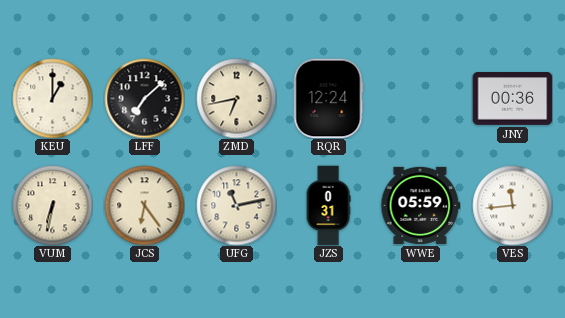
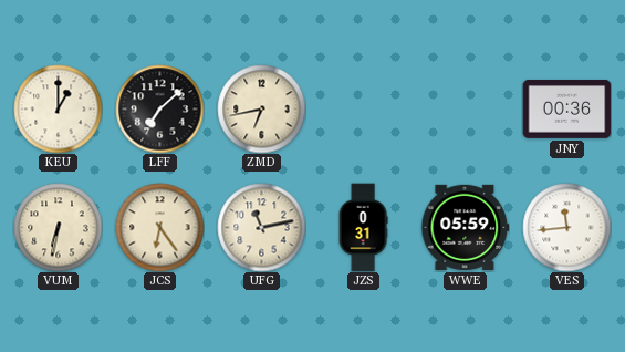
RQR: 12:24 -> none (328, 98)
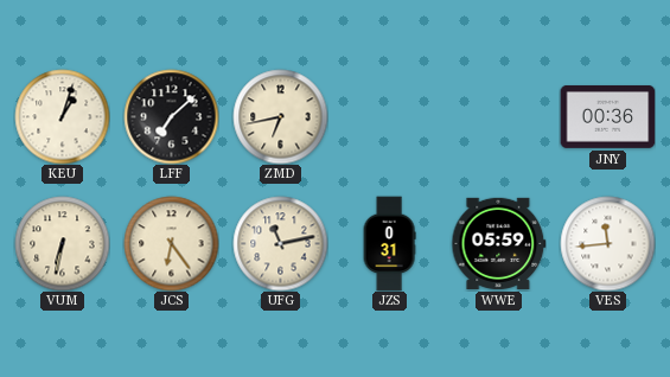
KEU: 1:00 -> 1:03 (62, 116)
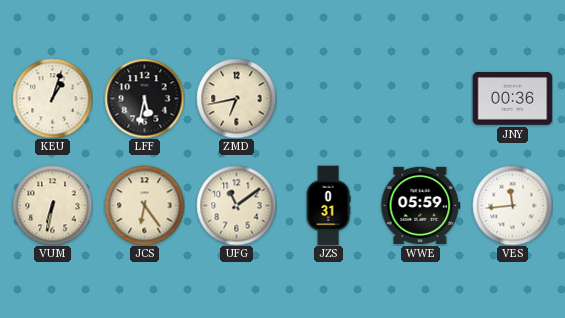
LFF: 7:08 -> 5:32 (144, 98)
UFG: 11:13 -> 11:09 (236, 205)
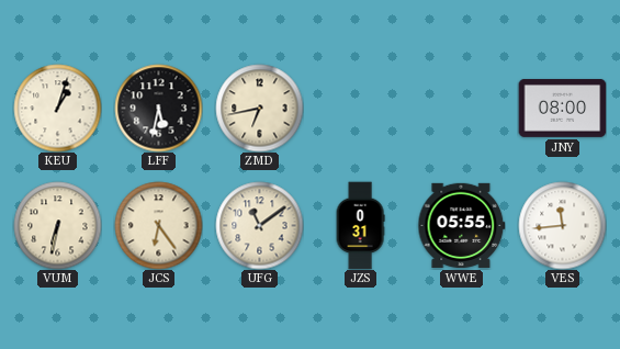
JNY: 00:36 -> 08:00 (562, 108)
WWE: 05:59 -> 05:55 (461, 225)
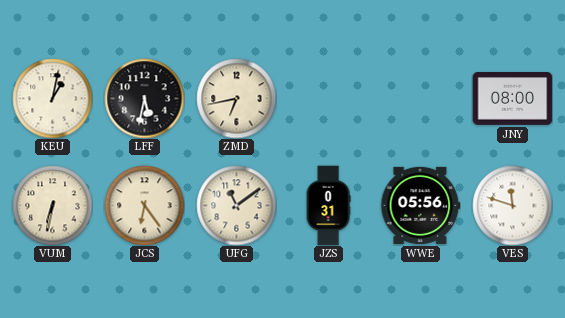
KEU: 1:03 -> 1:02 (52, 98)
WWE: 05:55 -> 05:56 (420, 205)
VES: 11:44 -> 11:48 (512, 205)
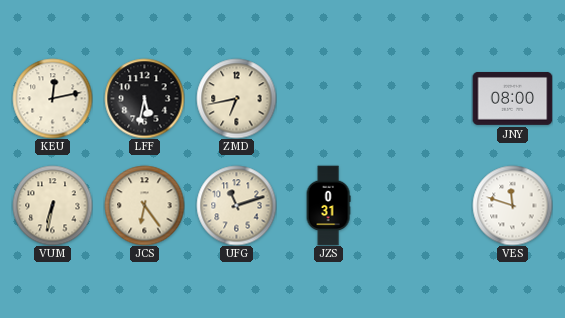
KEU: 1:02 -> 12:13 (52, 98)
UFG: 11:09 -> 11:12 (236, 205)
WWE: 05:56 -> none (420, 205)
